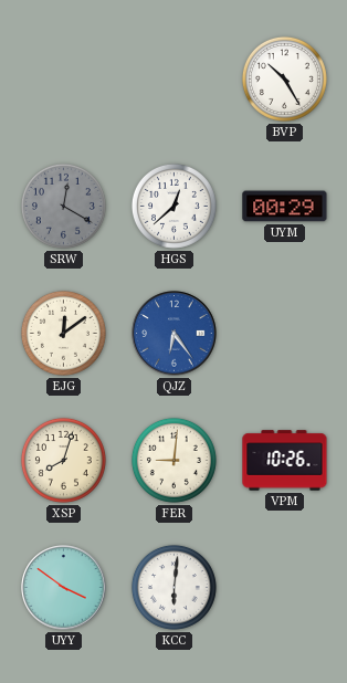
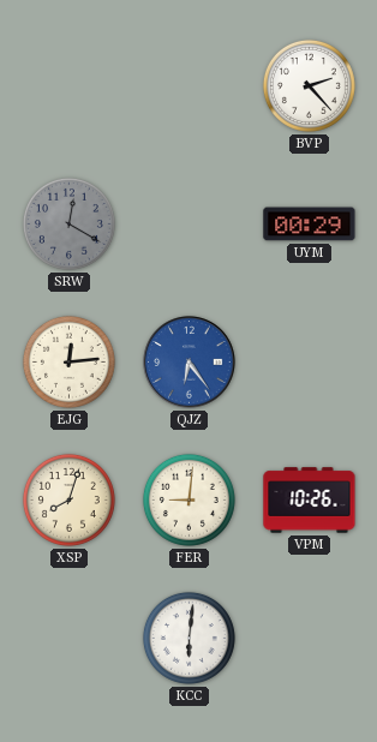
BVP: 10:25 -> 2:23 (309, 85)
HGS: 12:38 -> none (173, 206)
EJG: 12:09 -> 12:14 (68, 361)
UYY: 3:51 -> none (64, 588)
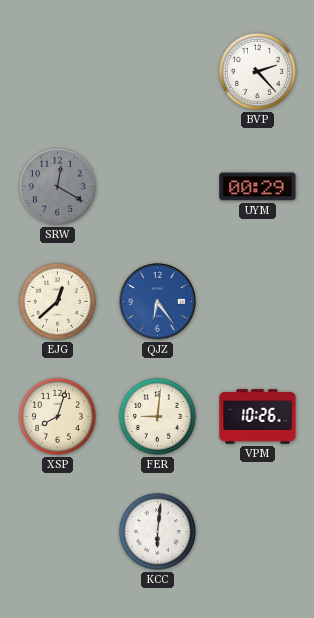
EJG: 12:14 -> 12:38 (57, 301)
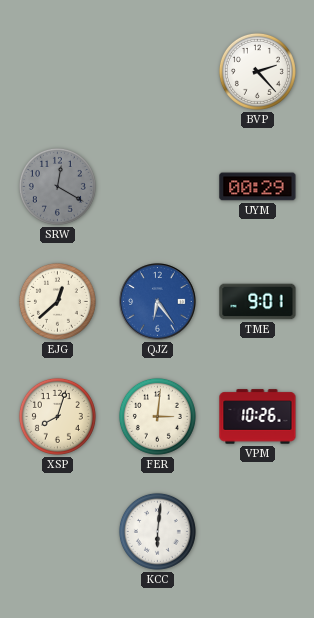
TME: none -> 9:01 (258, 302)
FER: 9:01 -> 3:01 (157, 416)
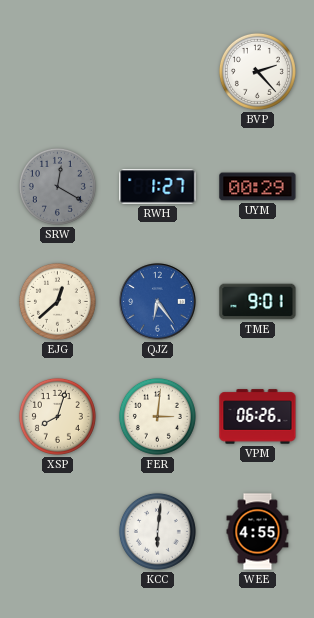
RWH: none -> 1:27 (158, 187)
VPM: 10:26 -> 06:26 (258, 417)
WEE: none -> 4:55 (258, 532)
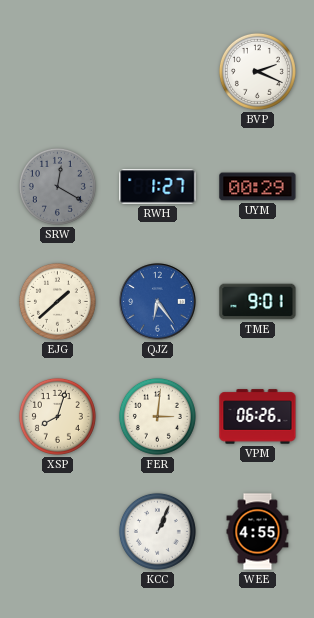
BVP: 2:23 -> 2:19 (257, 71)
EJG: 12:38 -> 1:38 (57, 301)
KCC: 6:01 -> 1:04 (157, 531)
